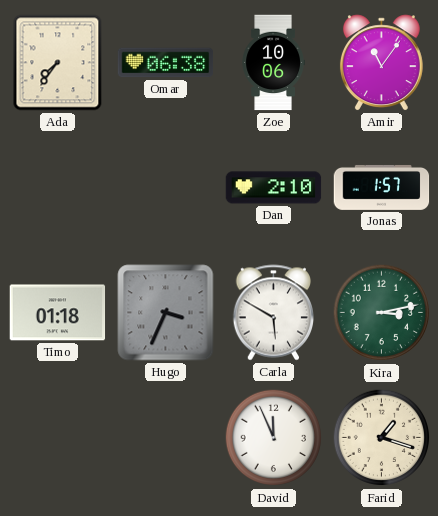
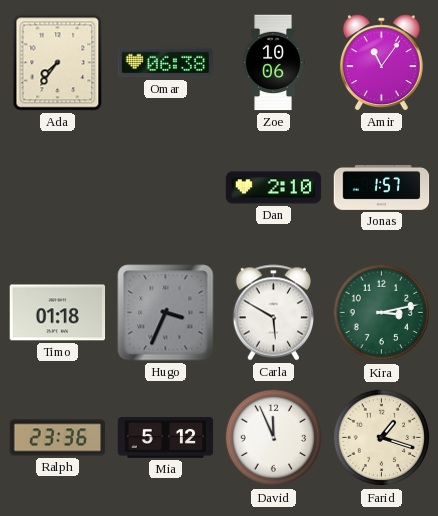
Ralph: none -> 23:36 (58, 438)
Mia: none -> 5:12 (166, 438)
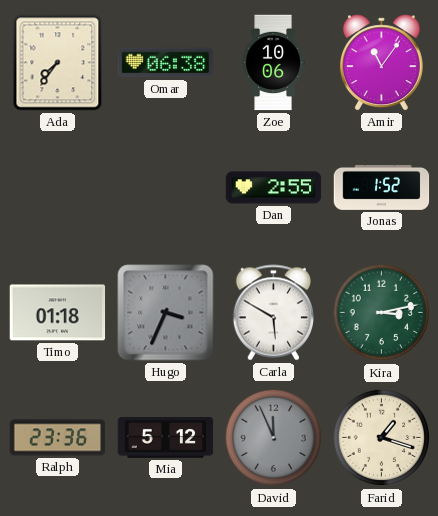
Dan: 2:10 -> 2:55 (274, 188)
Jonas: 1:57 -> 1:52 (382, 187)
David dial: white -> grey (274, 438)
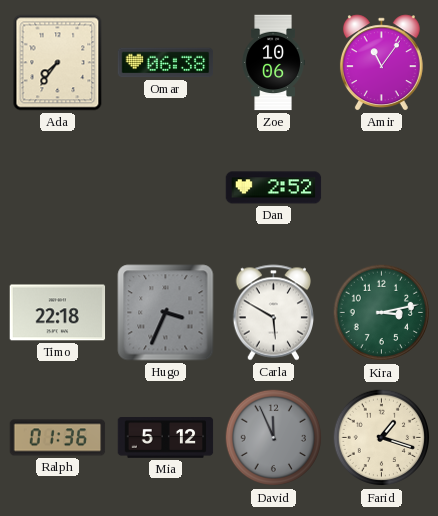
Dan: 2:55 -> 2:52 (274, 188)
Jonas: 1:52 -> none (382, 187)
Timo: 01:18 -> 22:18 (58, 313)
Ralph: 23:36 -> 01:36 (58, 438)
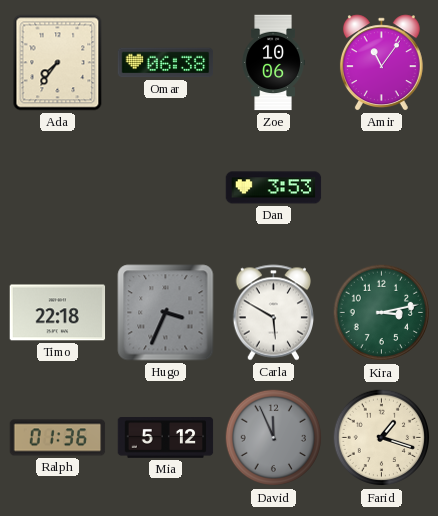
Dan: 2:52 -> 3:53 (274, 188)
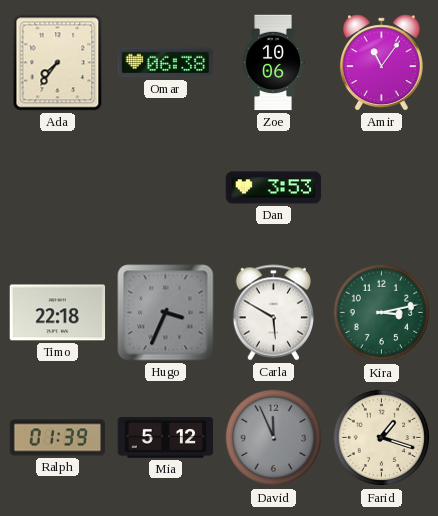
Ralph: 01:36 -> 01:39 (58, 438)
